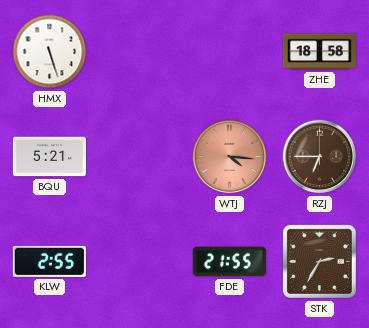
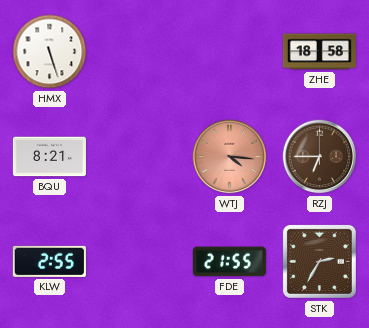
BQU: 5:21 -> 8:21 (49, 157)
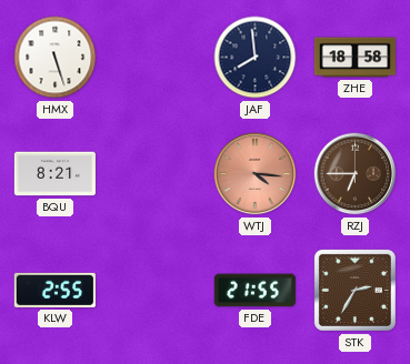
JAF: none -> 7:59 (256, 58)
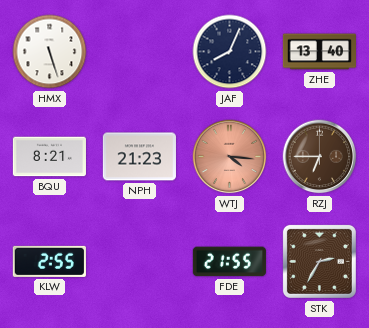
JAF: 7:59 -> 8:04 (230, 52)
ZHE: 18:58 -> 13:40 (319, 52)
NPH: none -> 21:23 (139, 157)
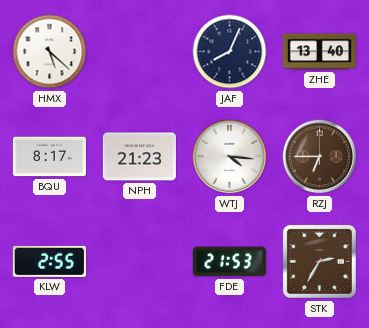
HMX: 5:27 -> 5:22 (50, 52)
BQU: 8:21 -> 8:17 (49, 157)
WTJ dial: salmon -> white (230, 157)
FDE: 21:55 -> 21:53 (229, 262)
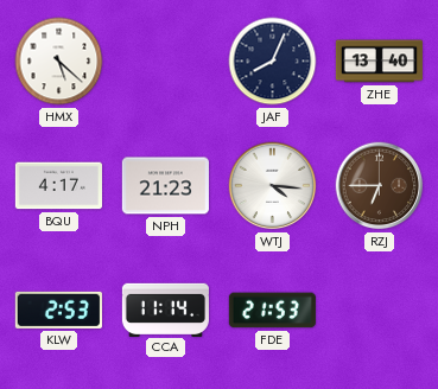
BQU: 8:17 -> 4:17 (58, 186)
KLW: 2:55 -> 2:53 (58, 310)
CCA: none -> 11:14 (165, 310)
STK: 2:35 -> none (319, 261)
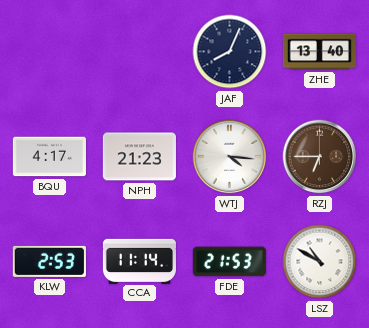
HMX: 5:22 -> none (59, 62)
LSZ: none -> 10:50 (320, 262)
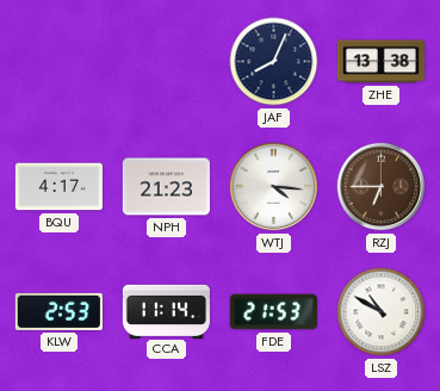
ZHE: 13:40 -> 13:38 (380, 62)
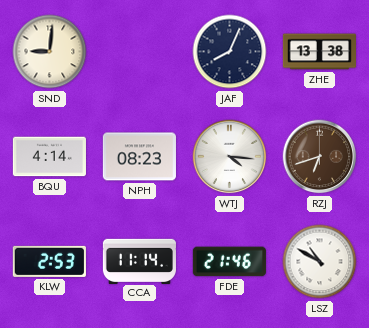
SND: none -> 9:01 (50, 52)
BQU: 4:17 -> 4:14 (49, 157)
NPH: 21:23 -> 08:23 (139, 157)
RZJ: 6:45 -> 6:42 (320, 157)
FDE: 21:53 -> 21:46 (229, 262)
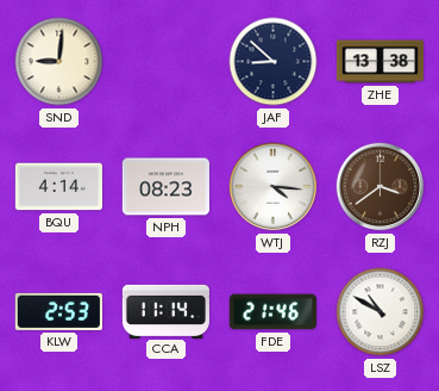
JAF: 8:04 -> 8:52 (274, 62)
RZJ: 6:42 -> 3:39 (381, 187)
